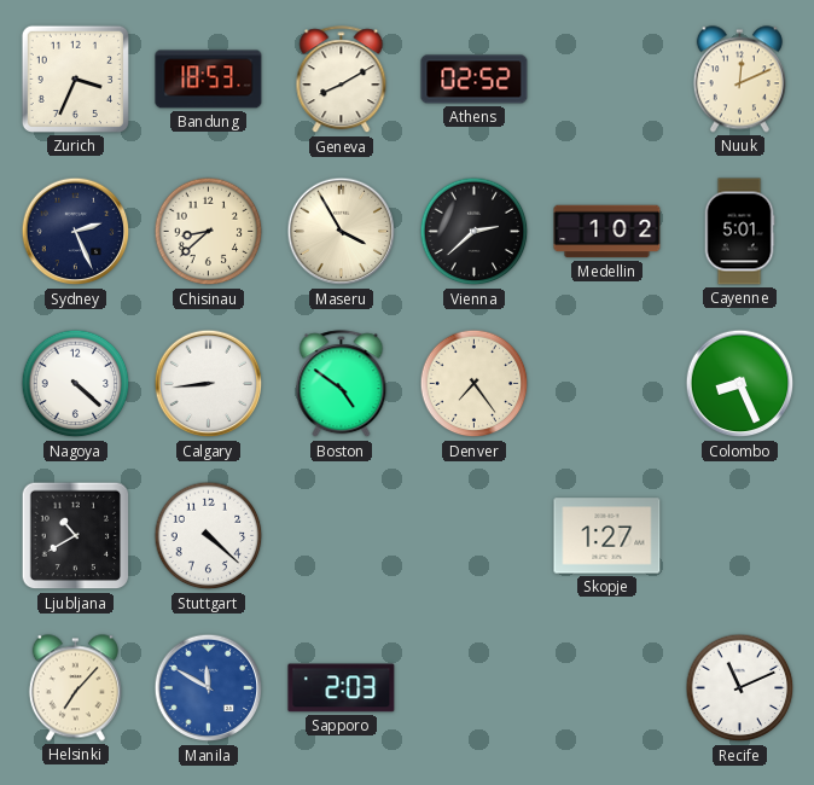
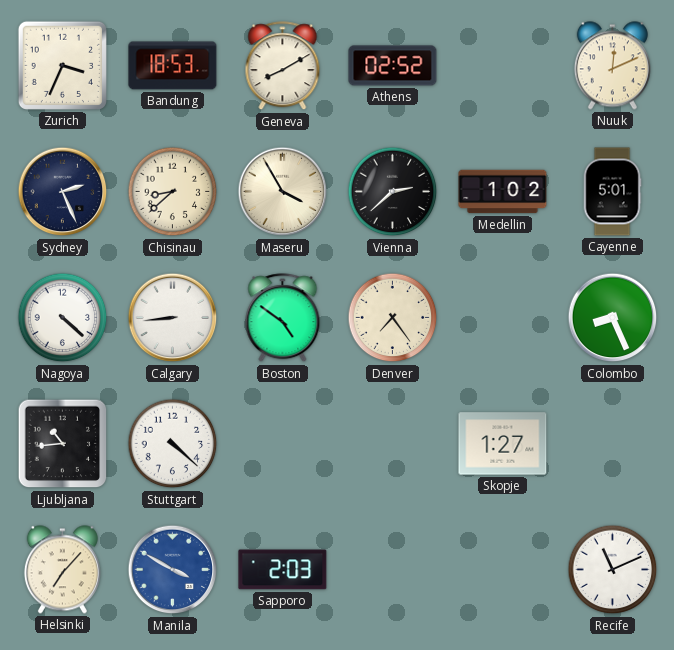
Ljubljana: 10:40 -> 10:44 (63, 444)
Manila: 11:50 -> 3:50 (173, 570)
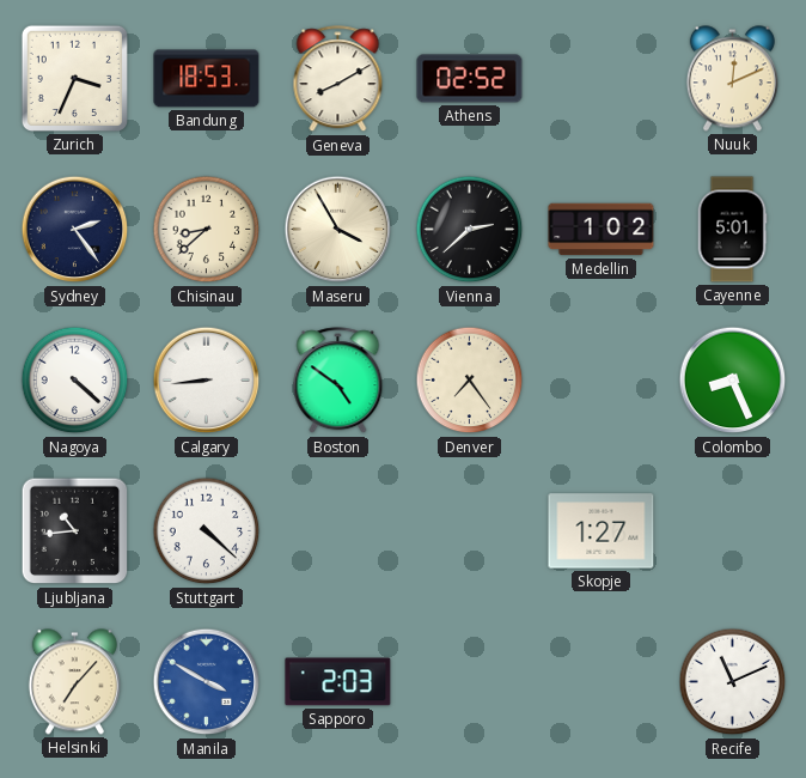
Sydney: 2:26 -> 2:24 (75, 230)
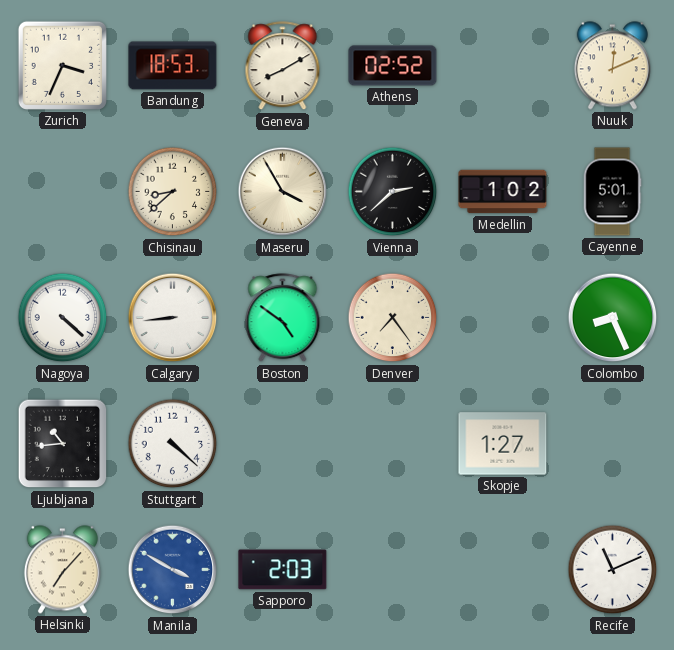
Sydney: 2:24 -> none (75, 230)
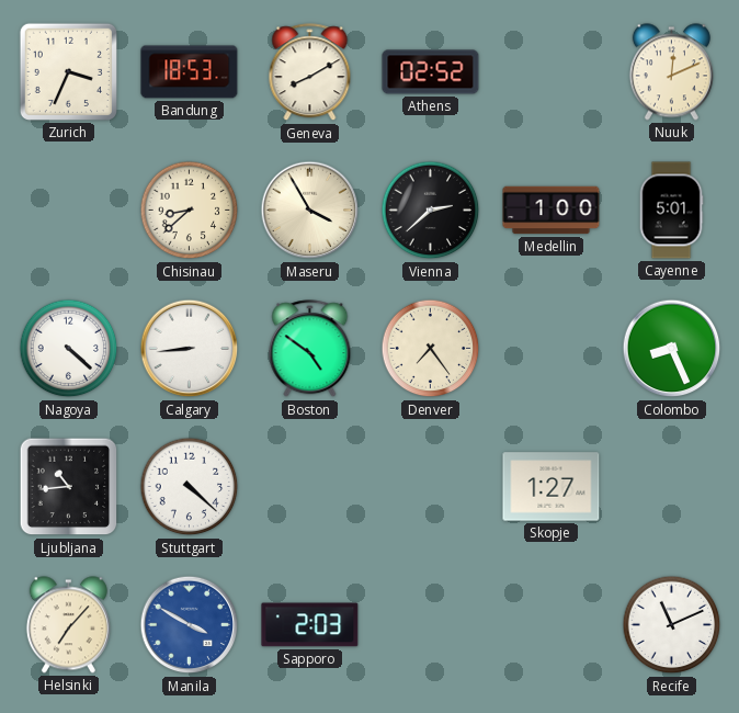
Medellin: 1:02 -> 1:00 (552, 211)
